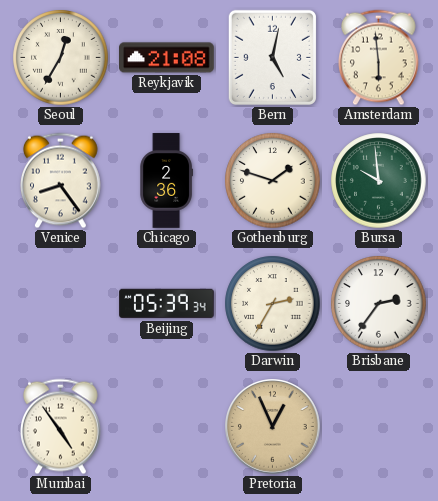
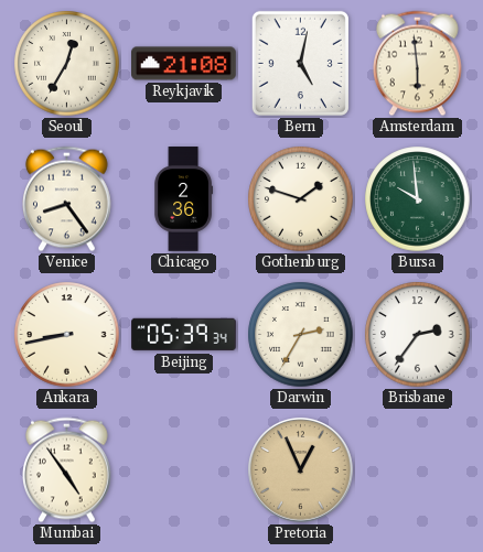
Ankara: none -> 8:43 (67, 335)
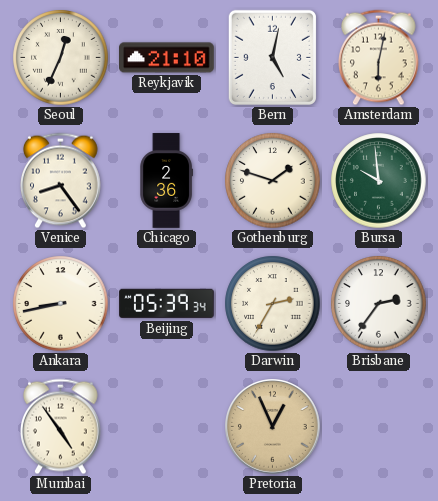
Seoul: 12:35 -> 12:34 (61, 58)
Reykjavik: 21:08 -> 21:10 (167, 58)
Amsterdam: 5:59 -> 6:02 (379, 58)
